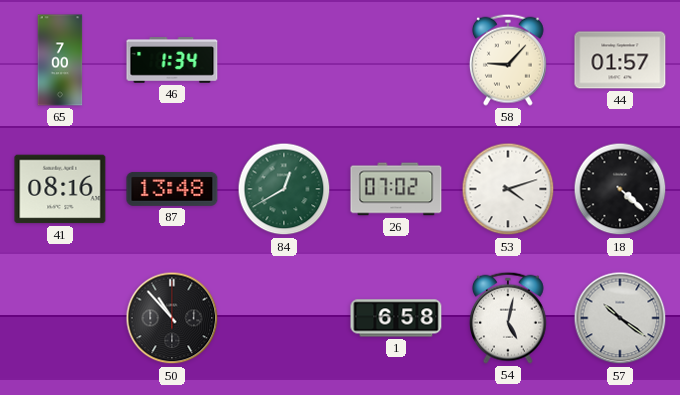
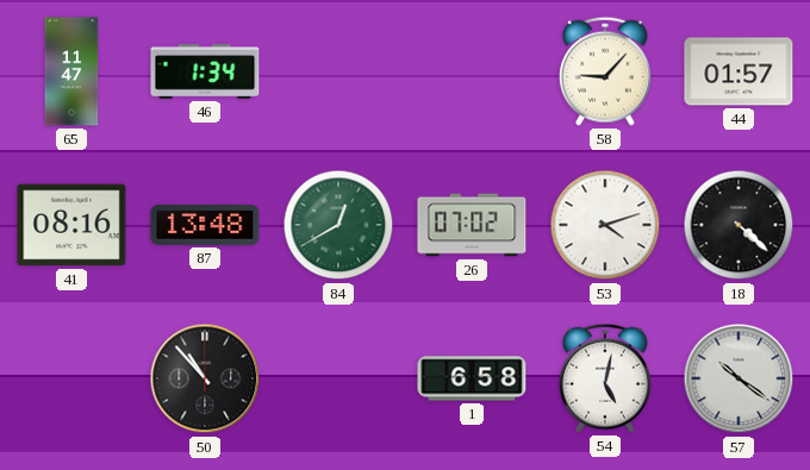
65: 7:00 -> 11:47 (71, 71)
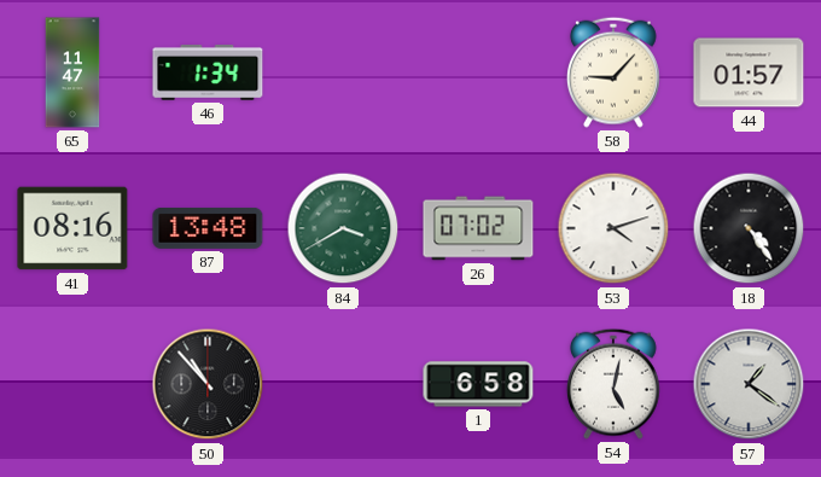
84: 12:40 -> 3:40 (343, 228)
18: 4:22 -> 4:24 (749, 228)
57: 10:21 -> 1:21 (749, 384)
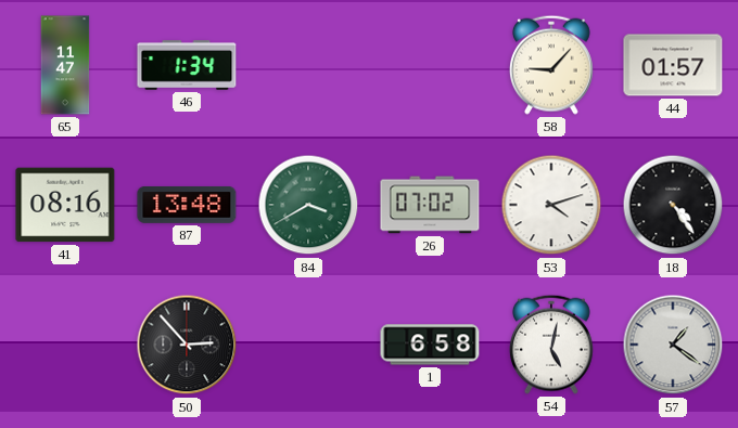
50: 10:53 -> 2:53 (187, 345)
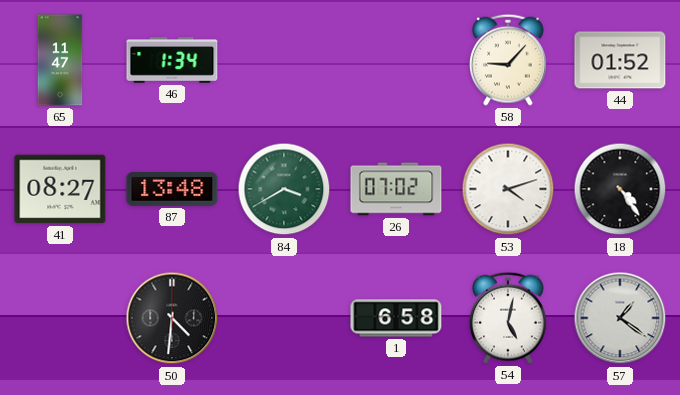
44: 01:57 -> 01:52 (620, 60)
41: 08:16 -> 08:27 (60, 189)
50: 2:53 -> 4:31 (172, 318)
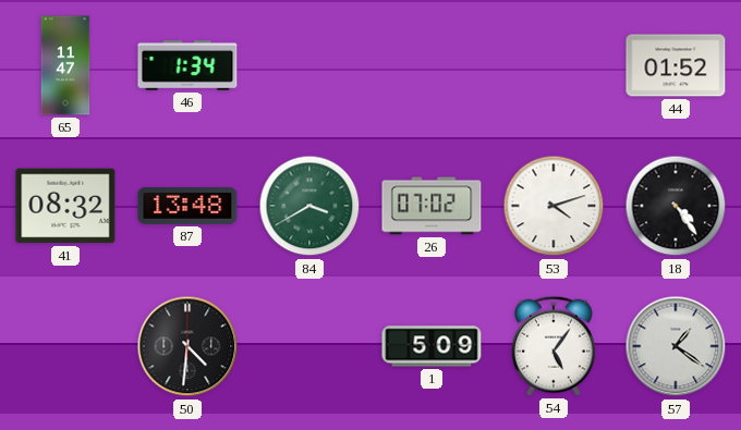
58: 9:07 -> none (508, 60)
41: 08:27 -> 08:32 (65, 206)
1: 6:58 -> 5:09 (432, 346)
54: 5:02 -> 5:06 (554, 346)
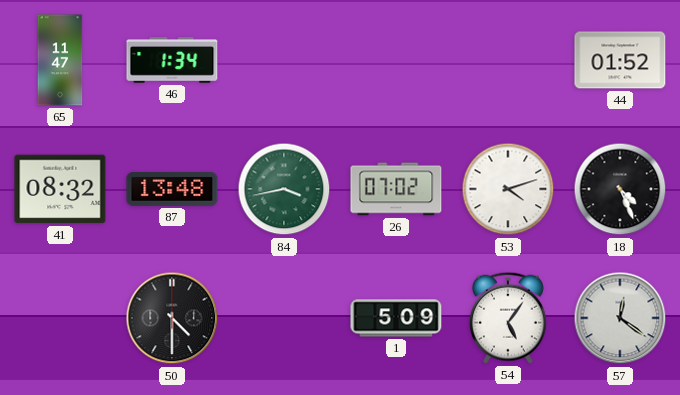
84: 3:40 -> 3:43 (284, 189)
18: 4:24 -> 4:26 (620, 189)
50: 4:31 -> 4:30 (172, 318)
57: 1:21 -> 12:21 (620, 318)
